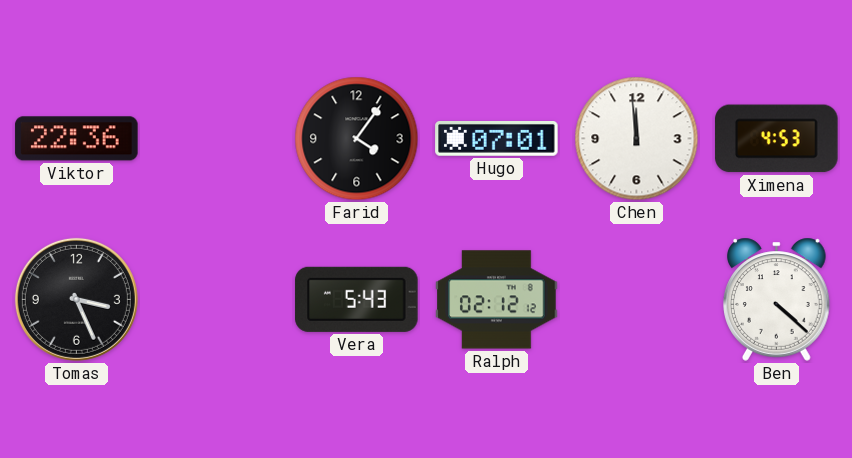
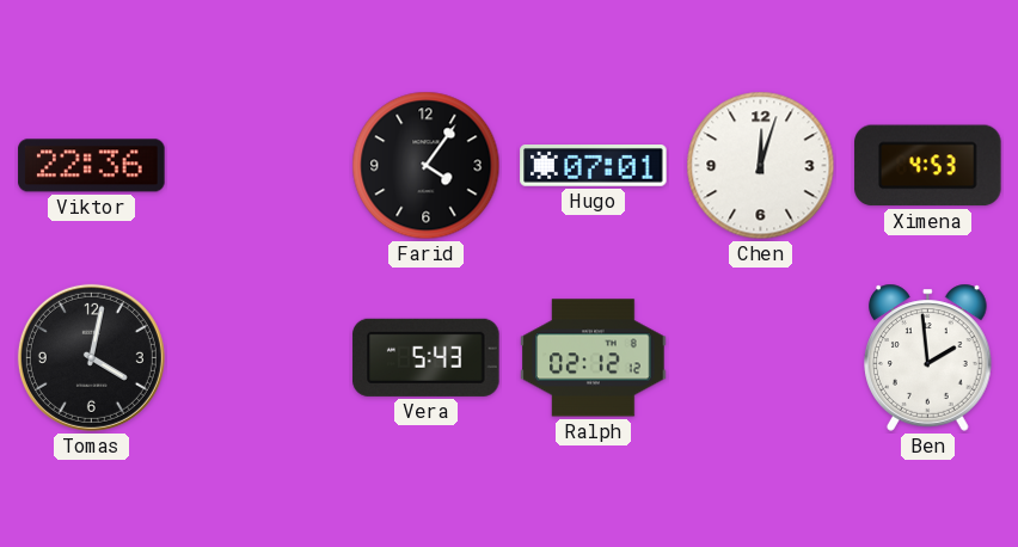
Chen: 11:59 -> 12:03 (761, 166)
Tomas: 3:26 -> 4:02 (91, 357)
Ben: 4:22 -> 1:59 (928, 357)
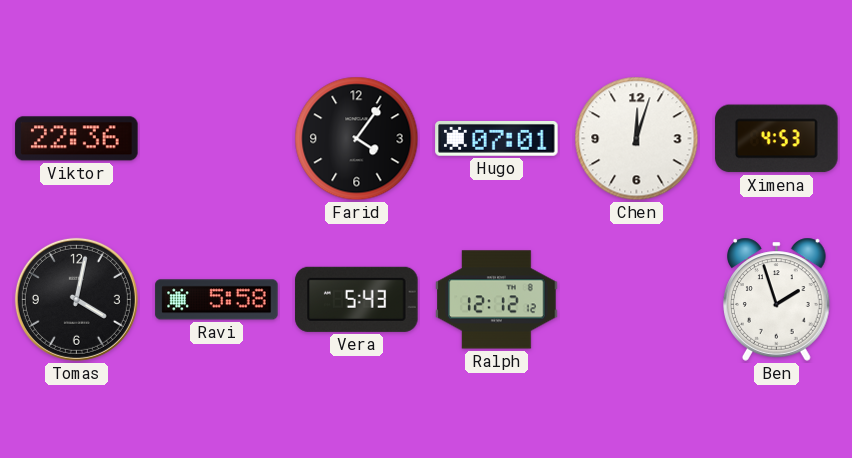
Ravi: none -> 5:58 (217, 300)
Ralph: 02:12 -> 12:12 (497, 300)
Ben: 1:59 -> 1:57 (777, 299)
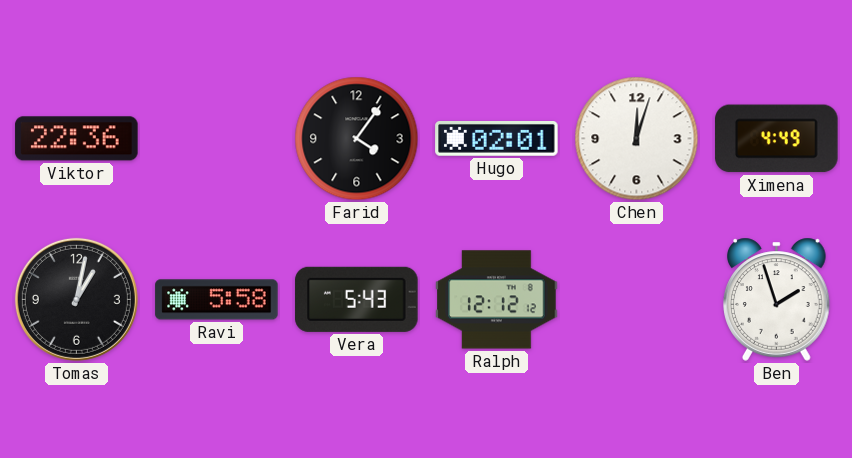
Hugo: 07:01 -> 02:01 (497, 139)
Ximena: 4:53 -> 4:49 (777, 139)
Tomas: 4:02 -> 1:02 (76, 299)
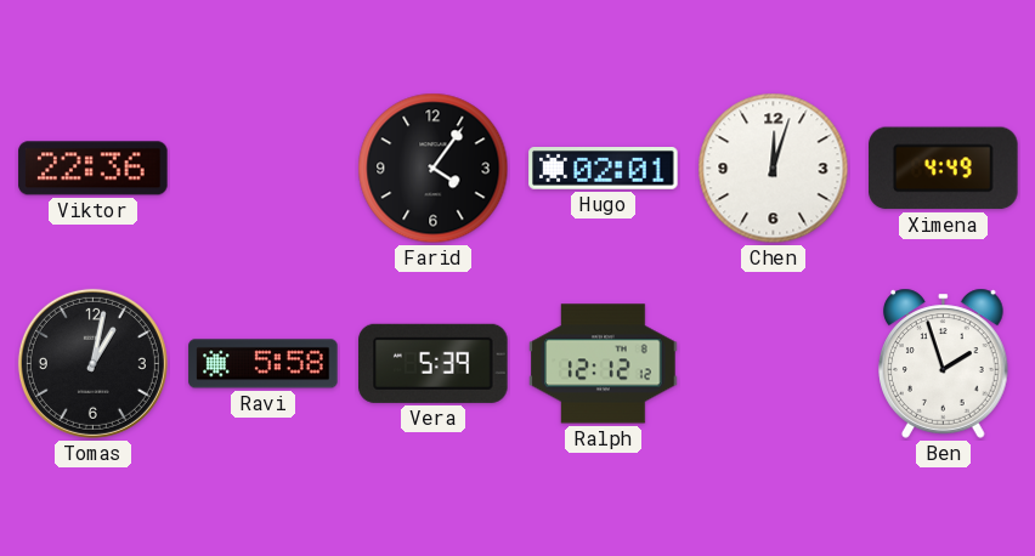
Vera: 5:43 -> 5:39 (434, 363)
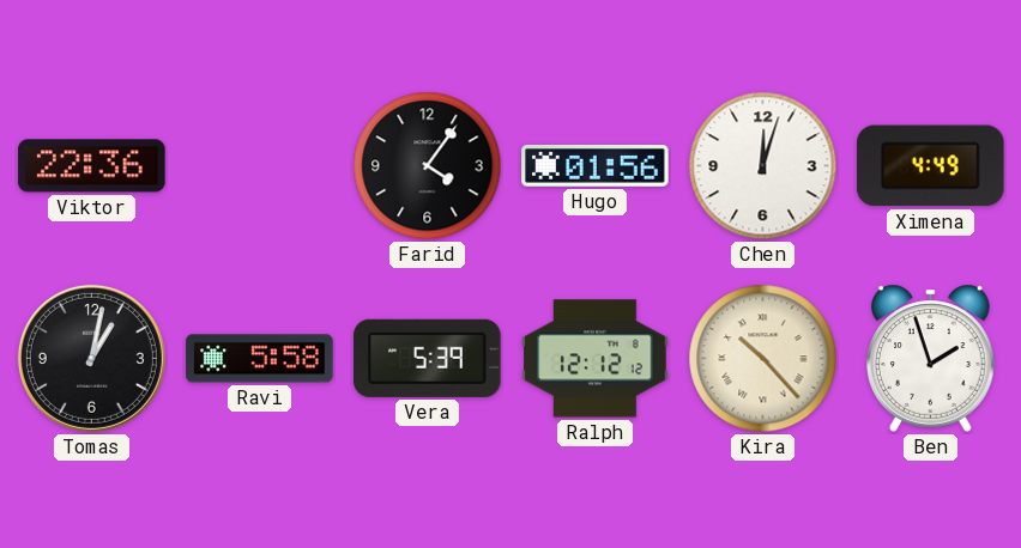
Hugo: 02:01 -> 01:56 (596, 166)
Kira: none -> 10:23 (763, 359)
